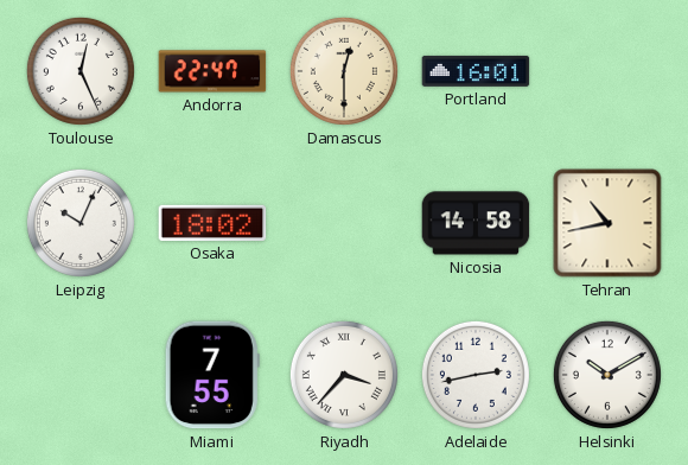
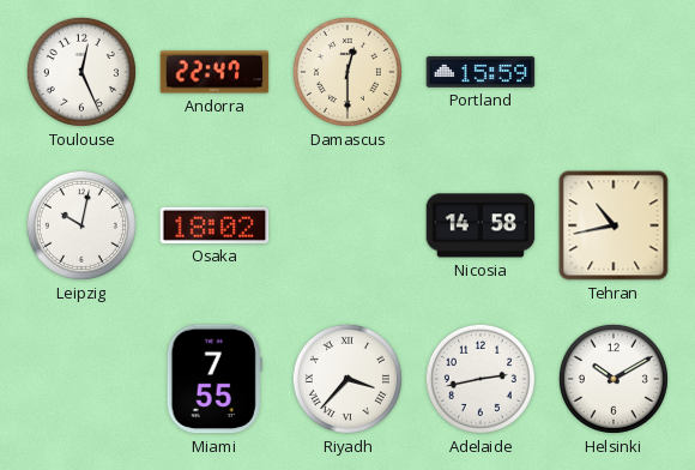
Portland: 16:01 -> 15:59 (481, 72)
Leipzig: 10:04 -> 10:02 (81, 225)
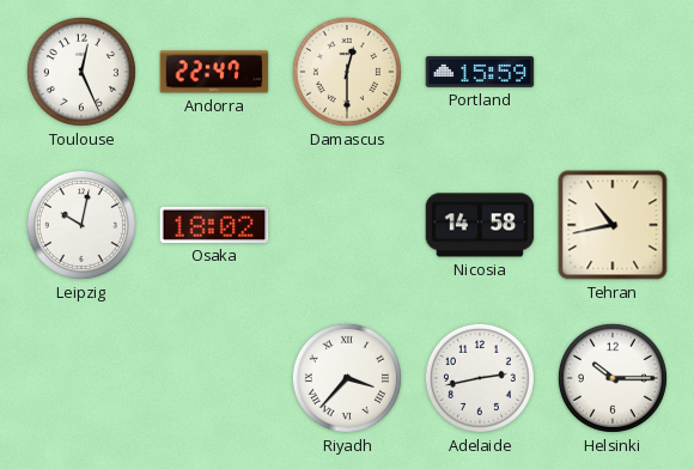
Miami: 7:55 -> none (214, 379)
Helsinki: 10:10 -> 10:15 (613, 378)
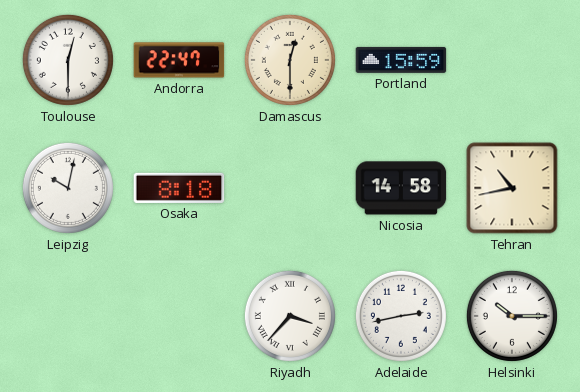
Toulouse: 12:26 -> 12:30 (68, 60)
Osaka: 18:02 -> 8:18 (179, 188)
